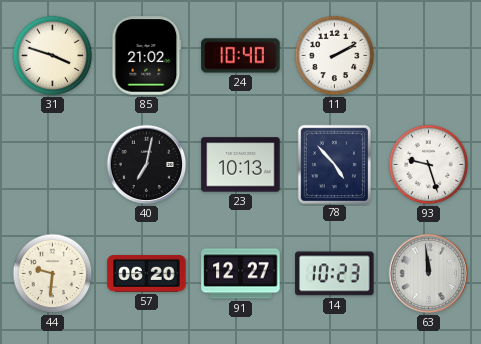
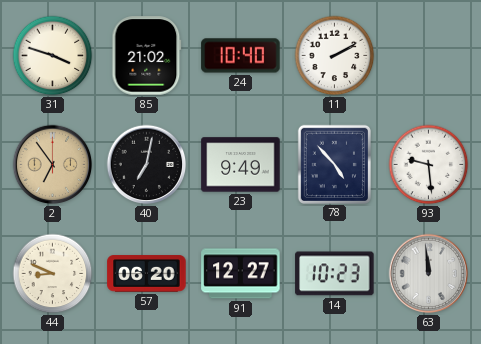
2: none -> 6:54 (53, 165)
23: 10:13 -> 9:49 (241, 165)
93: 9:27 -> 9:29 (429, 165)
44: 9:31 -> 8:49 (53, 274)
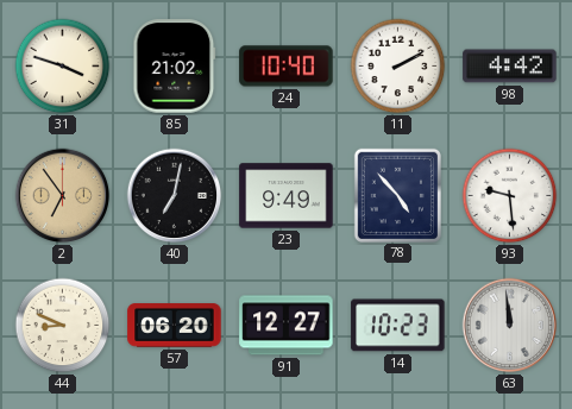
98: none -> 4:42 (510, 67)
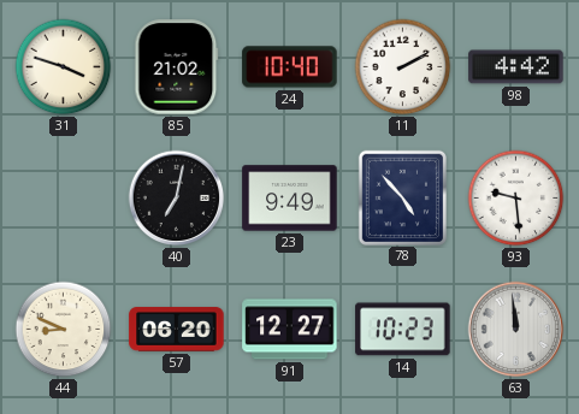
2: 6:54 -> none (63, 196)
